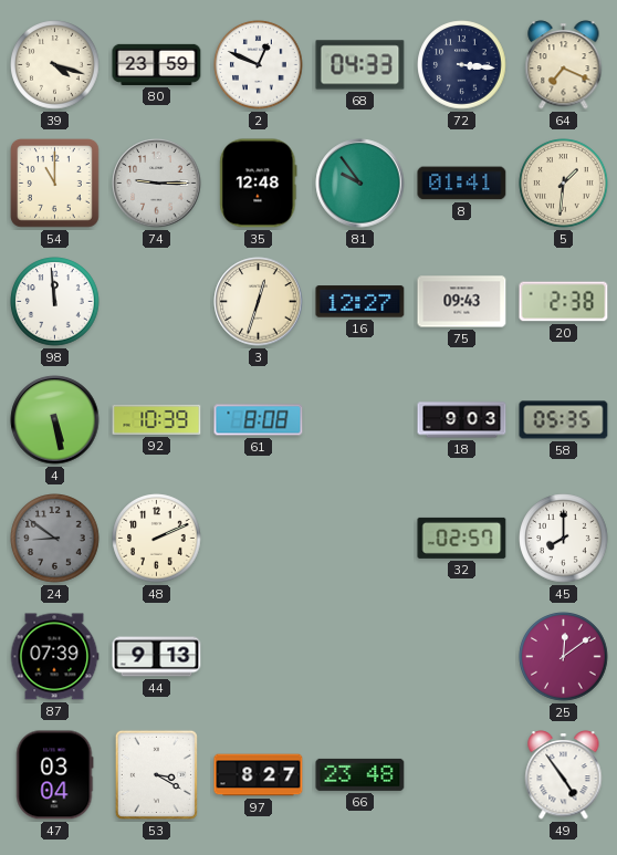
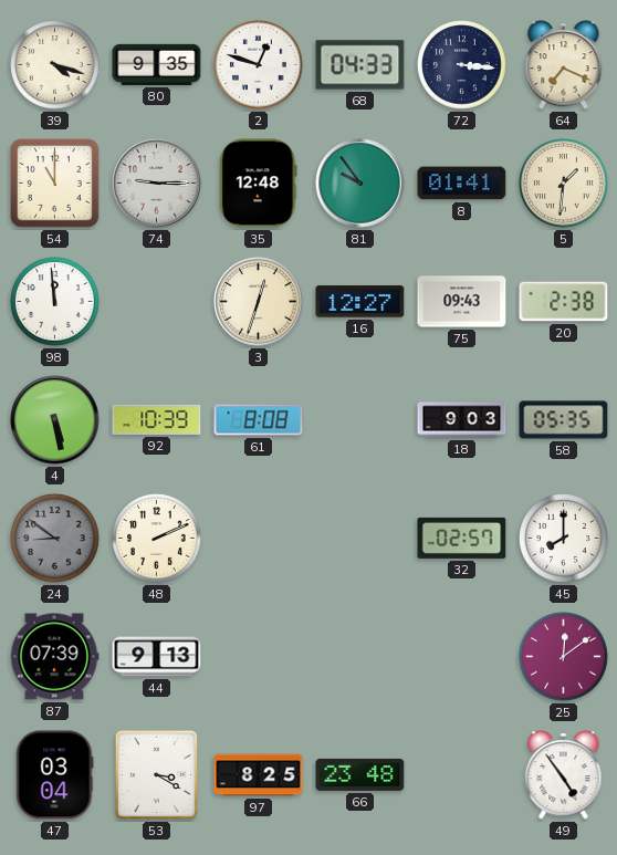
80: 23:59 -> 9:35 (157, 64)
2: 12:49 -> 12:48 (259, 65)
97: 8:27 -> 8:25 (259, 775)
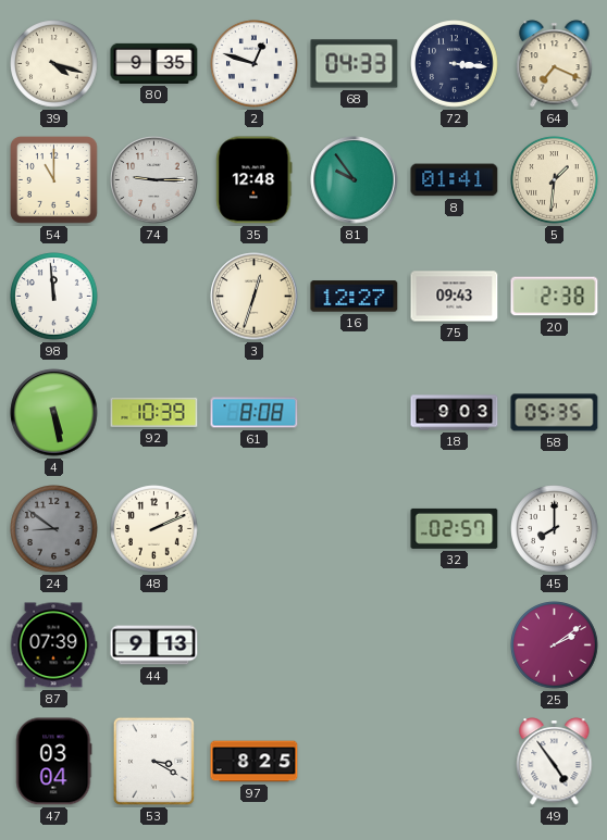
25: 12:09 -> 2:09 (555, 645)
66: 23:48 -> none (360, 774)
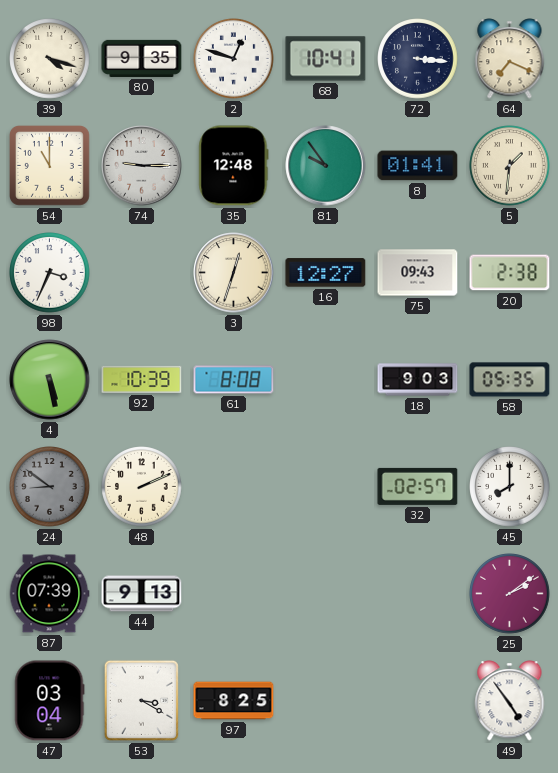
68: 04:33 -> 10:41 (326, 59)
98: 11:59 -> 3:34 (50, 273)
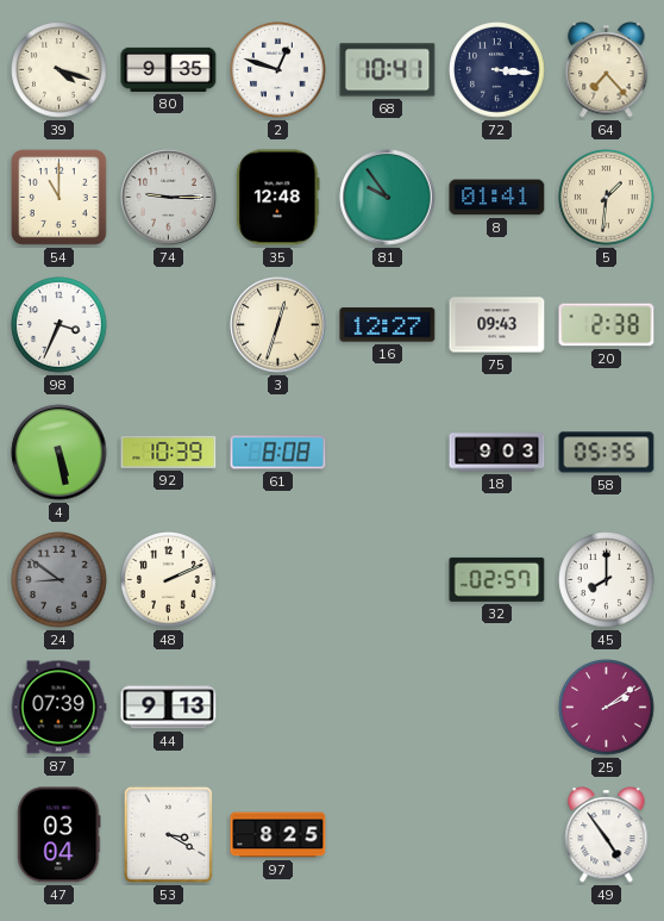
64: 7:19 -> 7:23 (607, 70)
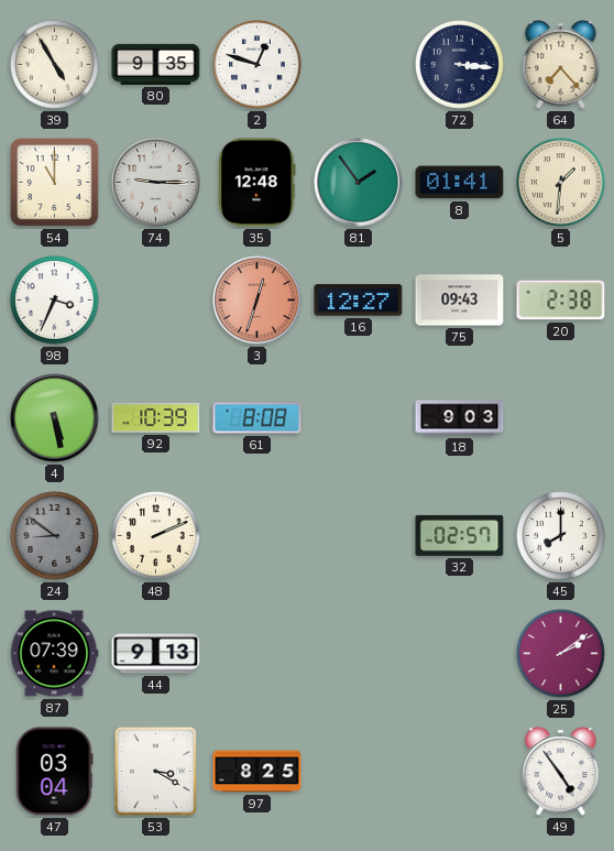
39: 4:18 -> 4:55 (55, 65)
68: 10:41 -> none (388, 70)
81: 9:54 -> 1:54 (359, 183)
3 dial: cream -> salmon (257, 301)
58: 05:35 -> none (607, 453)
